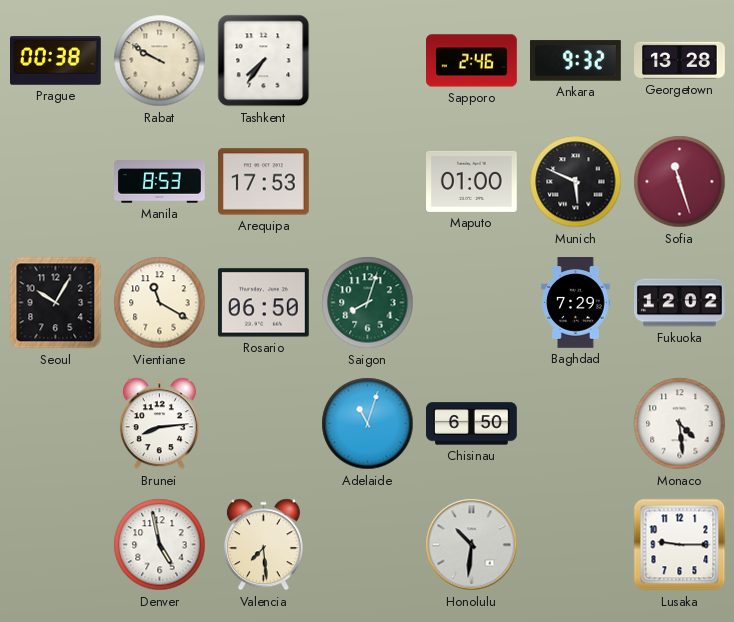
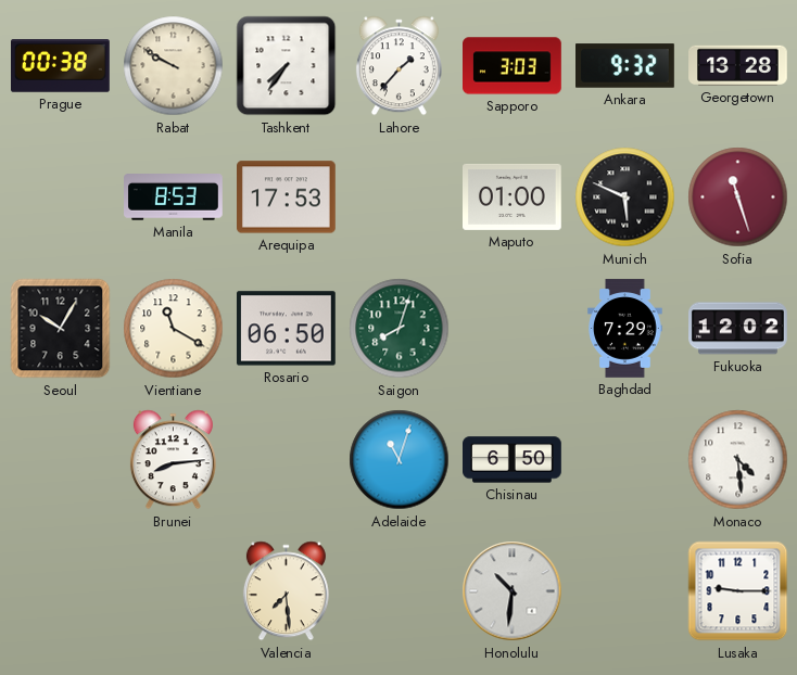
Lahore: none -> 1:37 (399, 66)
Sapporo: 2:46 -> 3:03 (513, 66)
Denver: 4:58 -> none (160, 545)
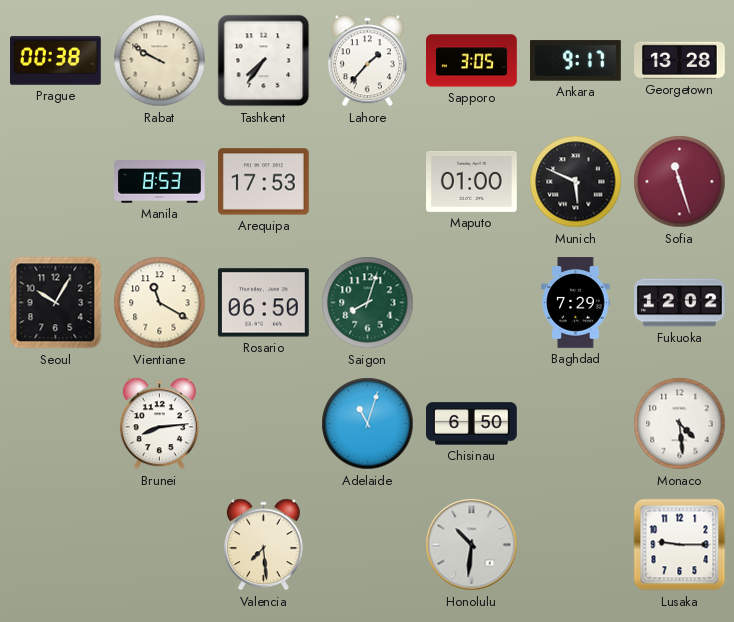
Sapporo: 3:03 -> 3:05 (472, 61)
Ankara: 9:32 -> 9:17 (576, 61)
